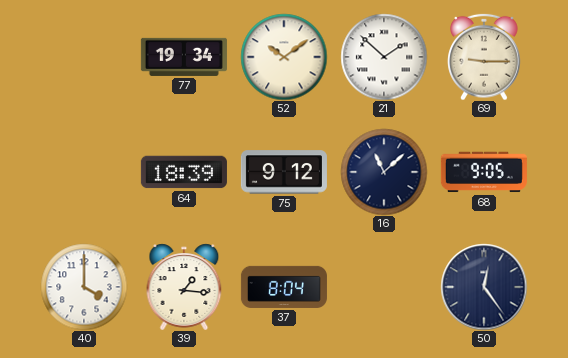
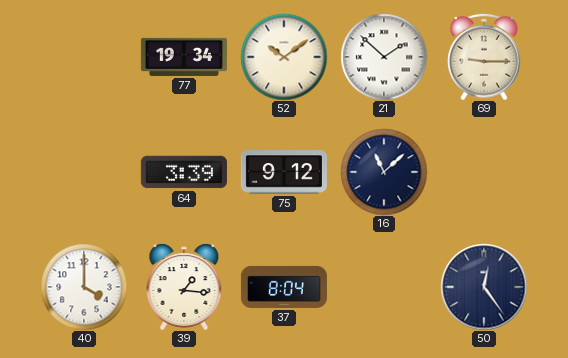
64: 18:39 -> 3:39 (184, 172)
68: 9:05 -> none (484, 172)
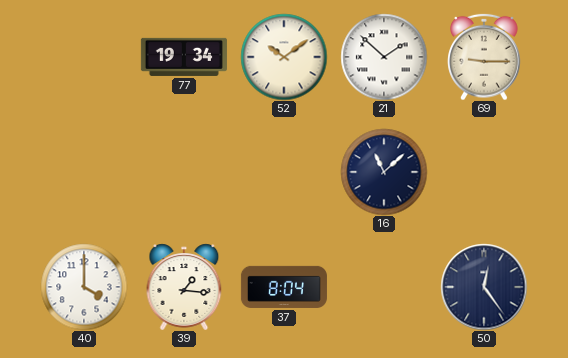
64: 3:39 -> none (184, 172)
75: 9:12 -> none (284, 172)
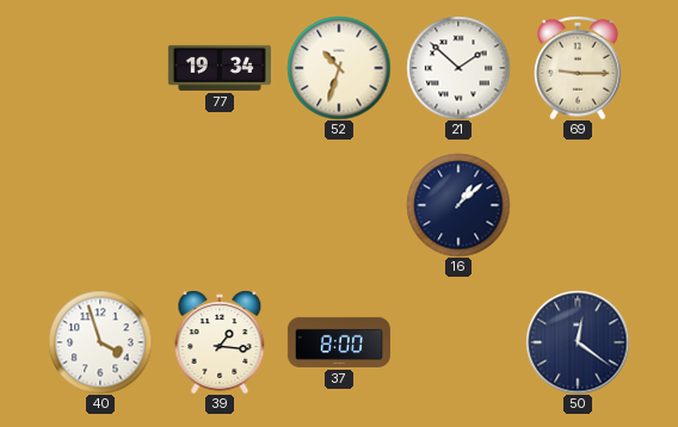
52: 10:09 -> 10:33 (339, 68)
16: 11:08 -> 1:08 (458, 205)
40: 4:00 -> 3:57 (100, 342)
37: 8:04 -> 8:00 (339, 342)
50: 12:24 -> 12:21 (578, 342)
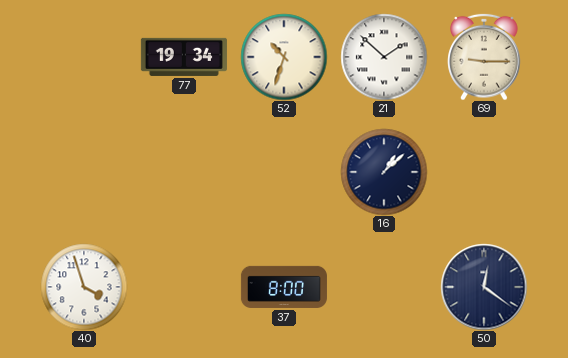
39: 1:16 -> none (220, 342)
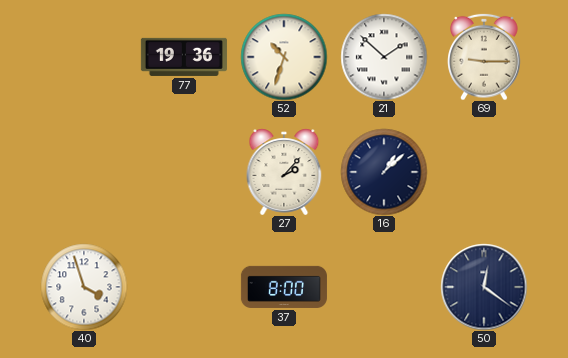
77: 19:34 -> 19:36 (184, 57)
27: none -> 2:07 (284, 172)
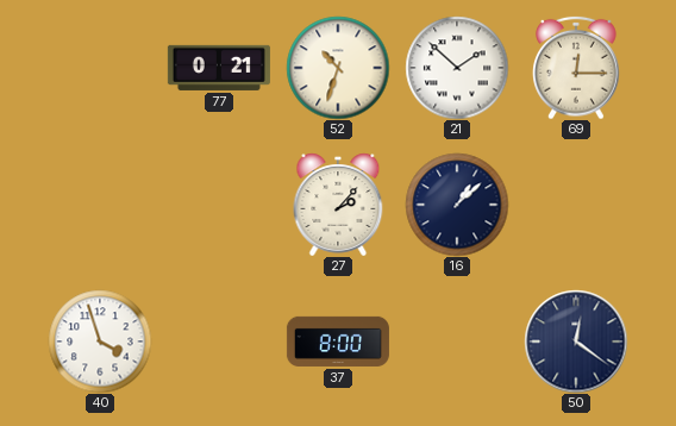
77: 19:36 -> 0:21 (219, 68)
69: 9:15 -> 12:15 (576, 68)
